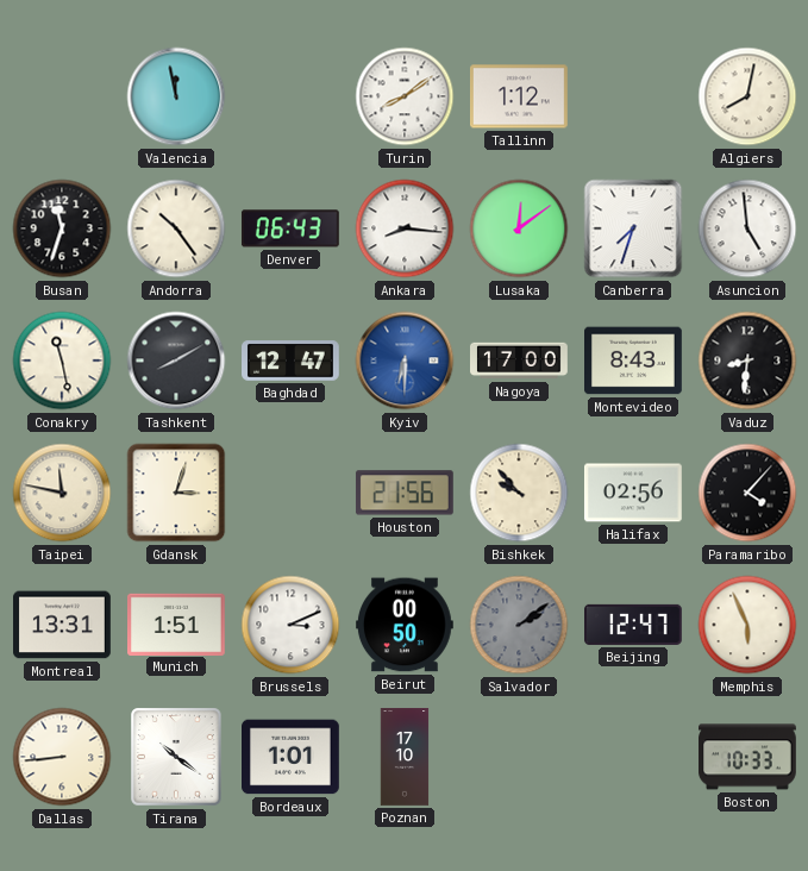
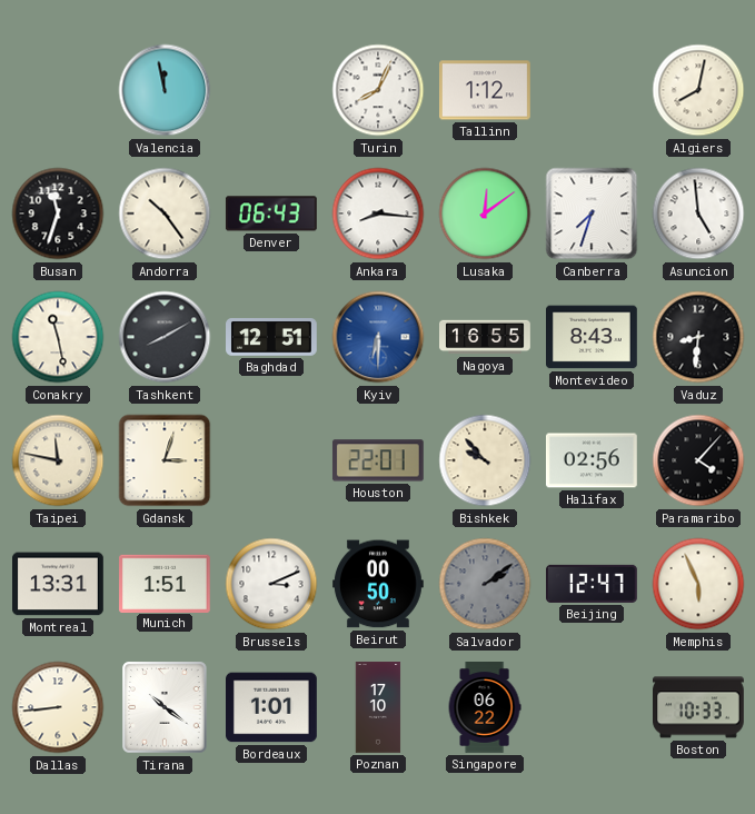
Turin: 8:09 -> 8:04 (378, 90)
Baghdad: 12:47 -> 12:51 (272, 337)
Nagoya: 17:00 -> 16:55 (486, 337)
Houston: 21:56 -> 22:01 (378, 460)
Singapore: none -> 06:22 (485, 707)
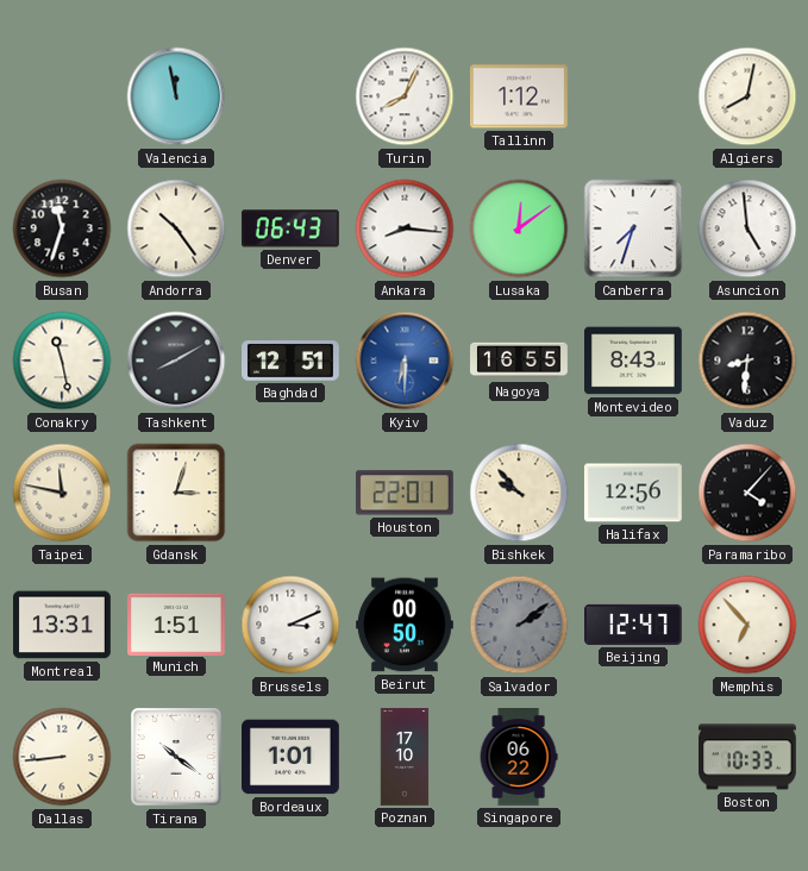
Halifax: 02:56 -> 12:56 (633, 493)
Memphis: 5:56 -> 6:53 (747, 625)
